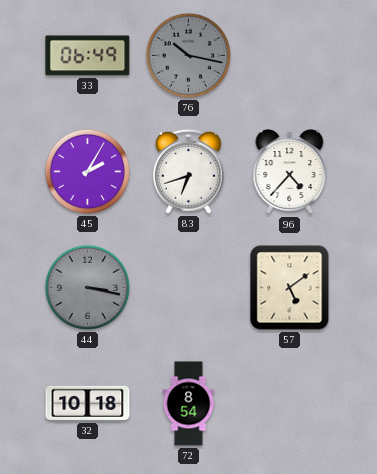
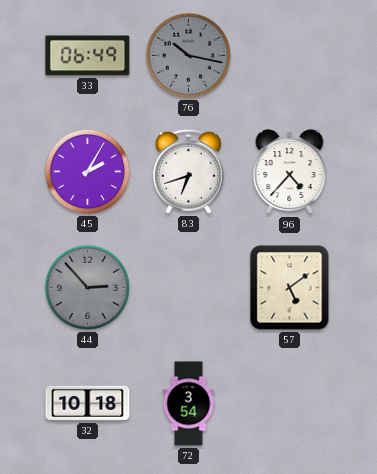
44: 3:17 -> 2:53 (87, 287)
72: 8:54 -> 3:54 (189, 404)
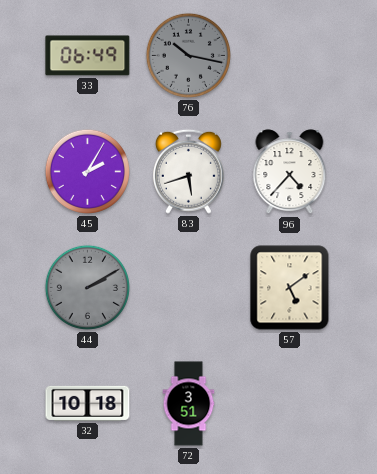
83: 6:42 -> 5:42 (188, 171)
44: 2:53 -> 2:10 (87, 287)
72: 3:54 -> 3:51 (189, 404)
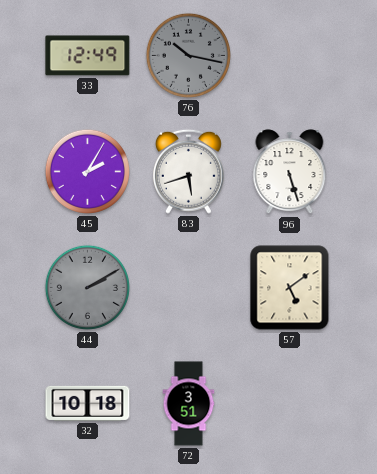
33: 06:49 -> 12:49 (88, 56)
96: 4:37 -> 5:27 (290, 172)
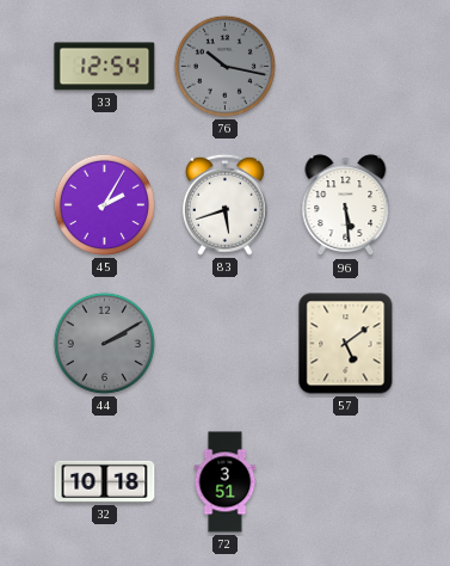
33: 12:49 -> 12:54 (105, 67)
96: 5:27 -> 5:29 (346, 205)
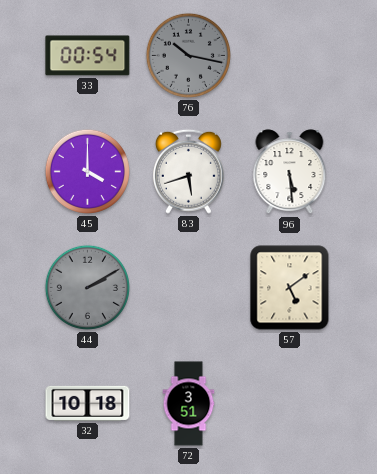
33: 12:54 -> 00:54 (88, 56)
45: 2:05 -> 4:00 (87, 171)
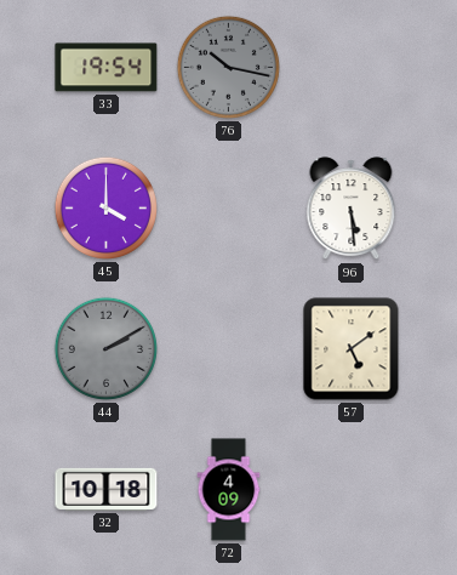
33: 00:54 -> 19:54 (107, 68)
83: 5:42 -> none (188, 171)
72: 3:51 -> 4:09 (229, 490)
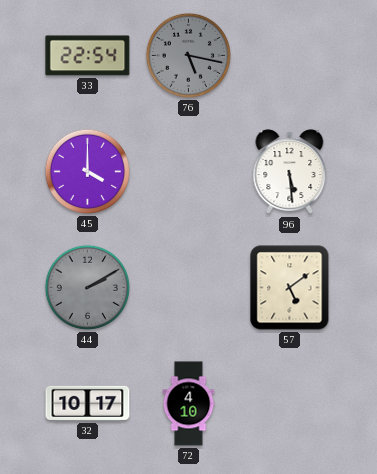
33: 19:54 -> 22:54 (88, 56)
76: 10:17 -> 5:17 (188, 55)
32: 10:18 -> 10:17 (88, 403)
72: 4:09 -> 4:10 (189, 404)
